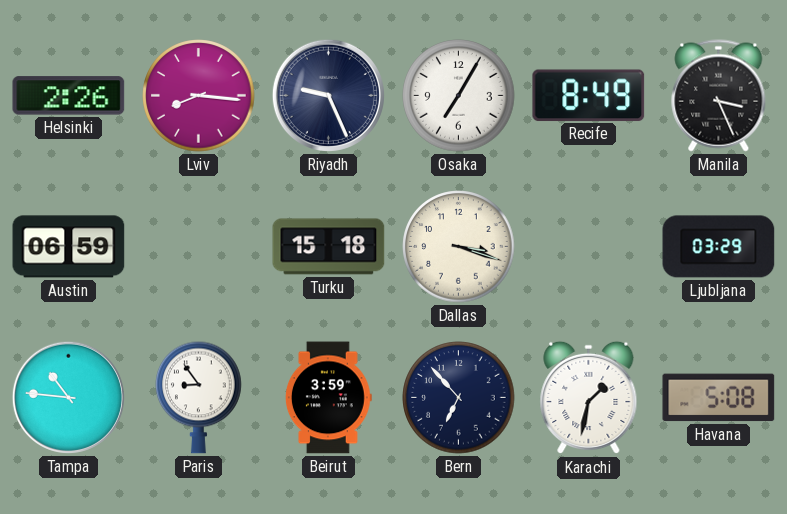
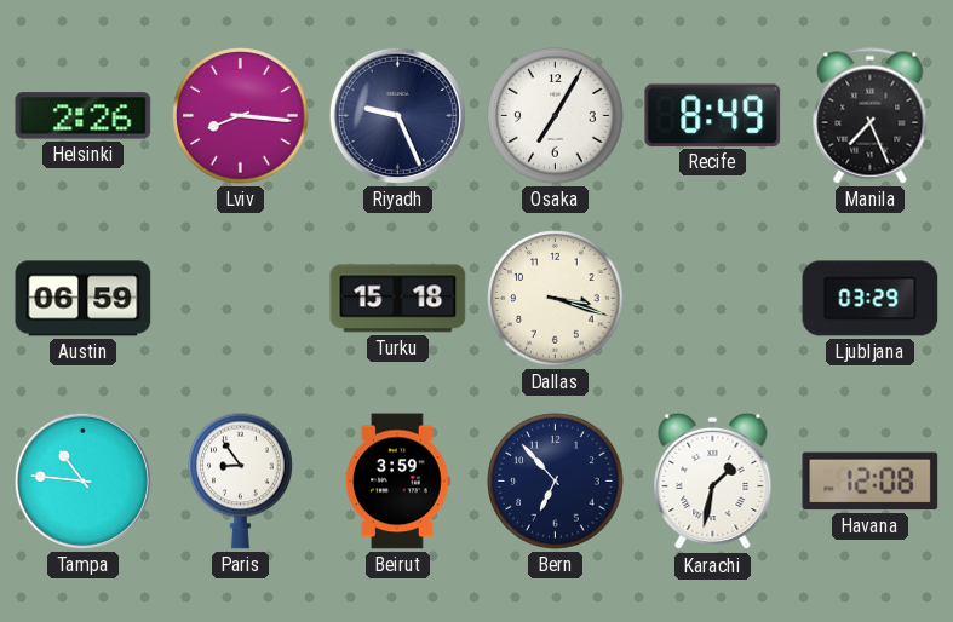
Manila: 3:26 -> 7:26 (871, 116)
Havana: 5:08 -> 12:08 (871, 482)
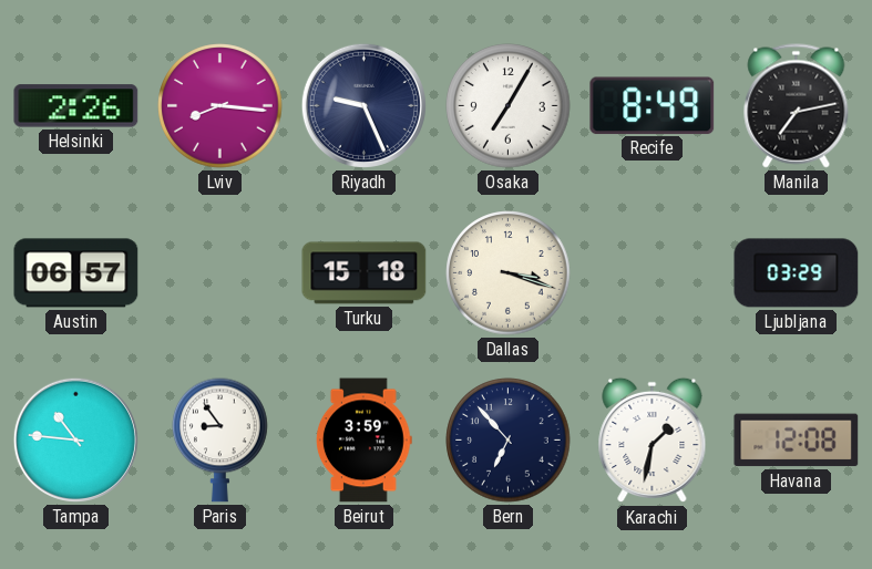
Manila: 7:26 -> 7:13 (797, 106)
Austin: 06:59 -> 06:57 (76, 273)
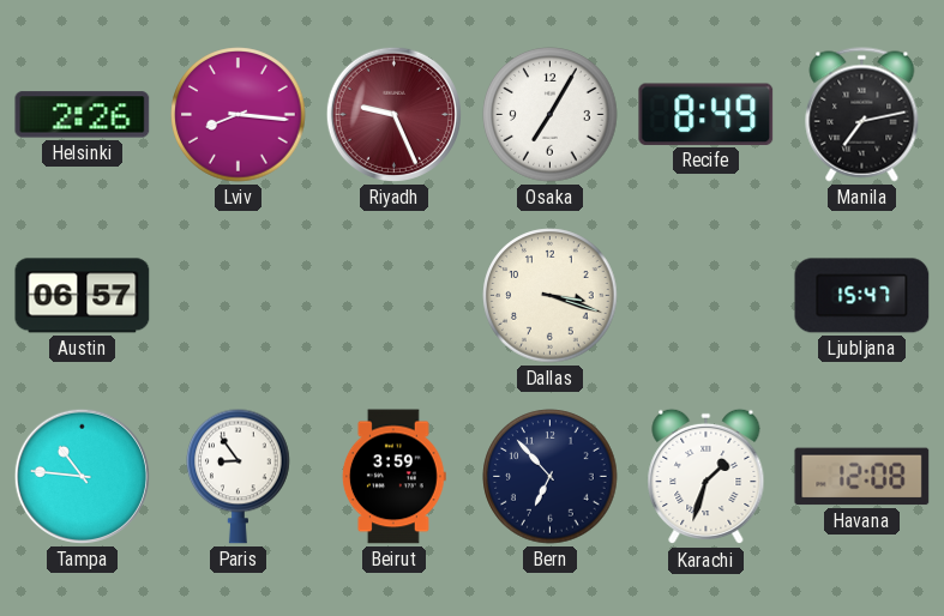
Riyadh dial: navy -> burgundy (393, 114)
Turku: 15:18 -> none (365, 273)
Ljubljana: 03:29 -> 15:47 (862, 296)
Karachi: 1:32 -> 1:33 (707, 477)
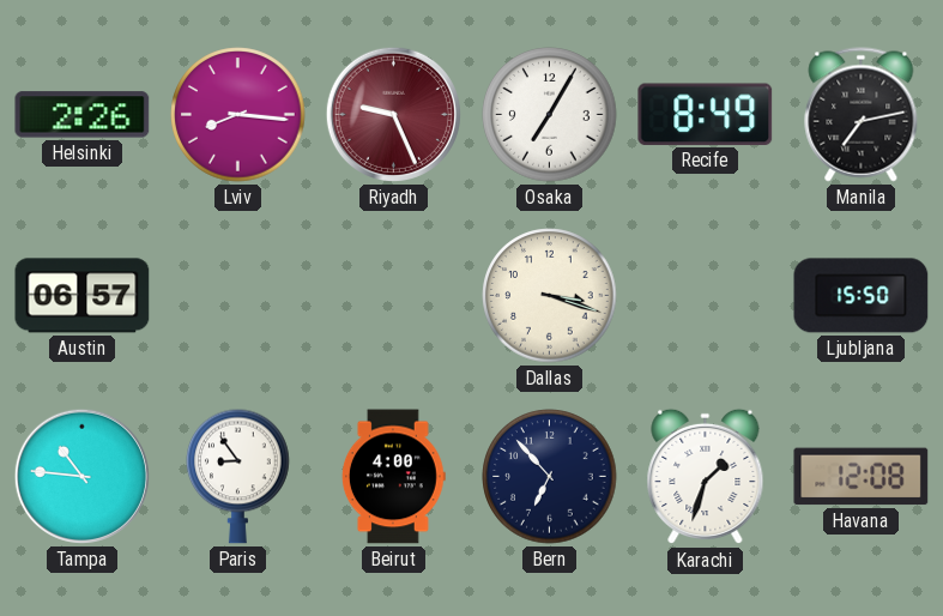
Ljubljana: 15:47 -> 15:50 (862, 296)
Beirut: 3:59 -> 4:00 (393, 477)
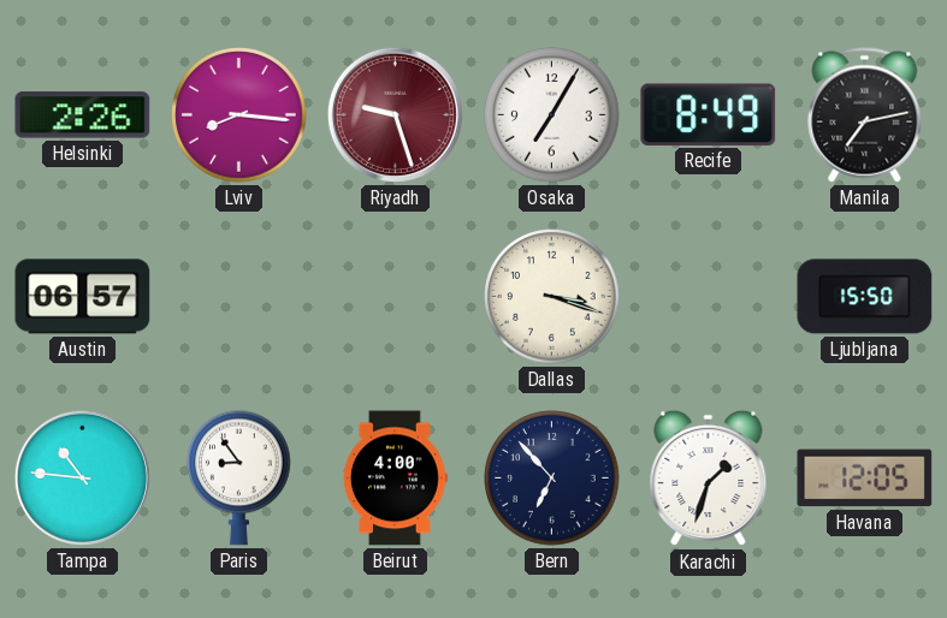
Riyadh: 9:26 -> 9:27 (395, 114)
Havana: 12:08 -> 12:05 (865, 479)
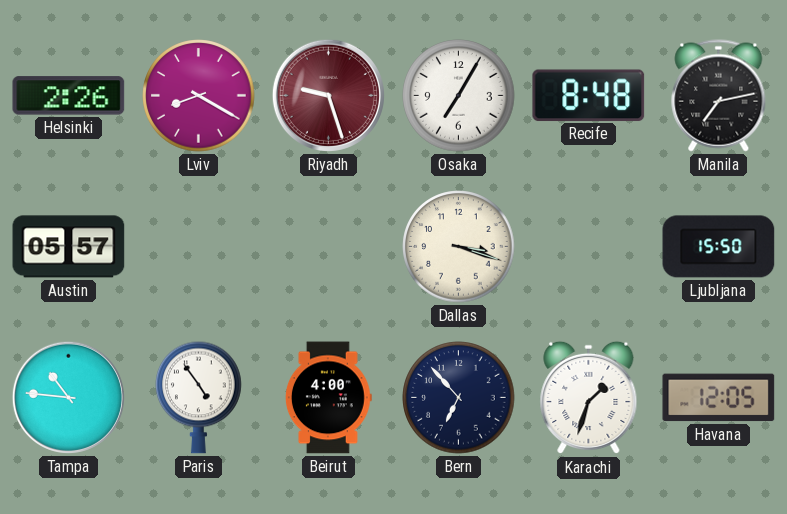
Lviv: 8:16 -> 8:20 (199, 96)
Recife: 8:49 -> 8:48 (589, 95)
Austin: 06:57 -> 05:57 (69, 247)
Paris: 8:54 -> 4:54 (199, 397)
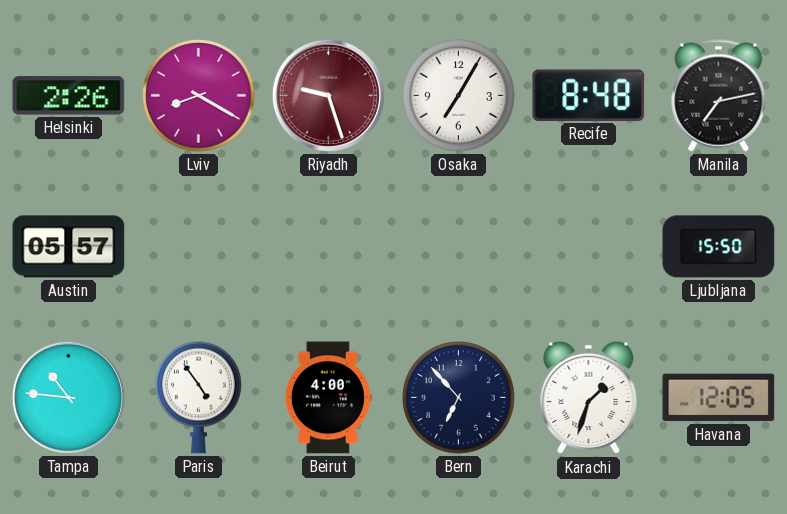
Dallas: 3:18 -> none (459, 247)
